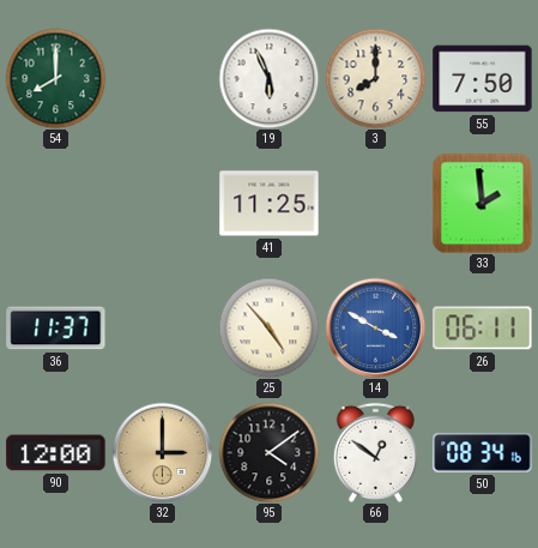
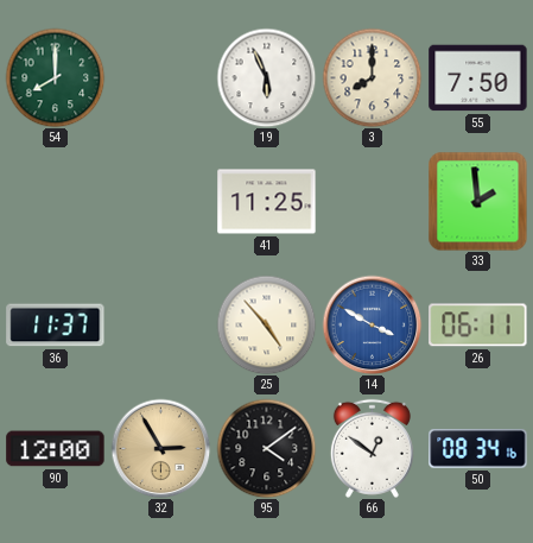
32: 3:00 -> 2:55 (160, 448)
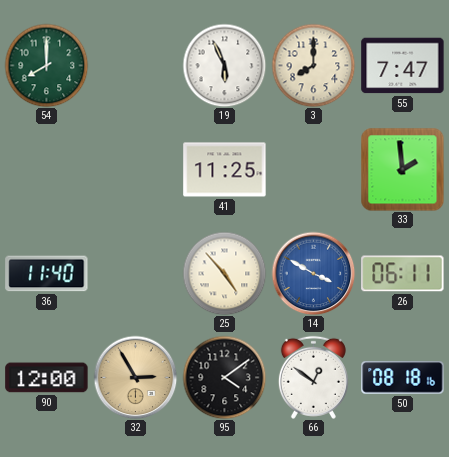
55: 7:50 -> 7:47 (403, 66)
36: 11:37 -> 11:40 (47, 274)
50: 08:34 -> 08:18 (403, 378)
